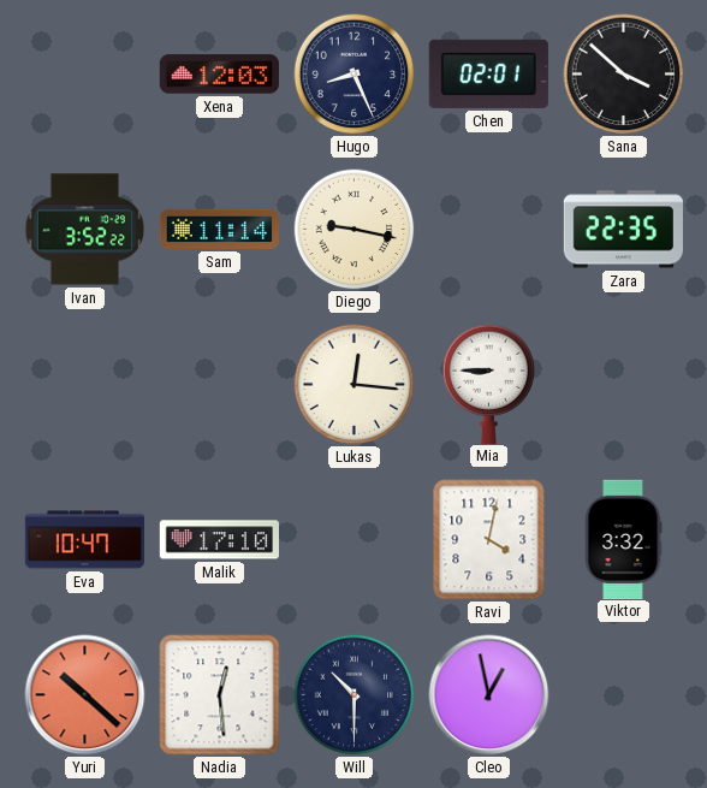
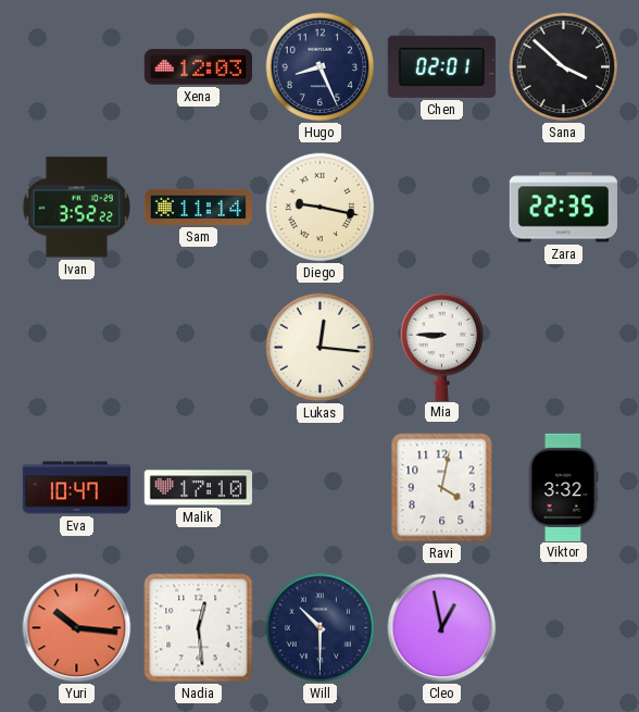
Yuri: 10:22 -> 10:16 (77, 628)
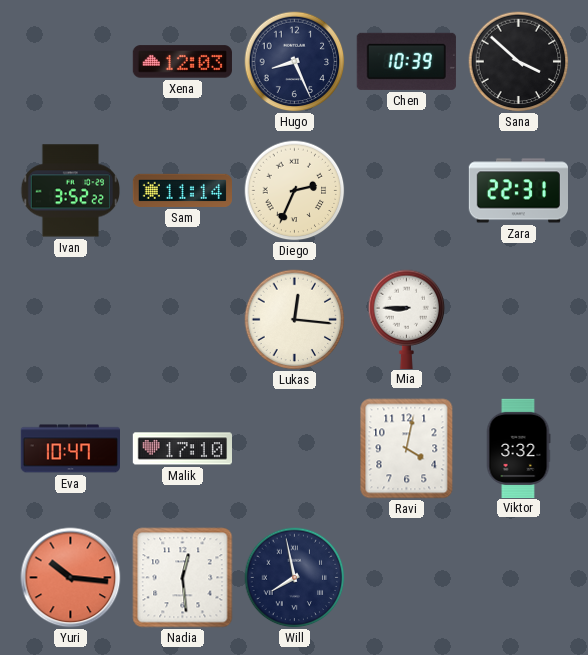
Chen: 02:01 -> 10:39 (406, 61)
Diego: 9:17 -> 2:34 (295, 191)
Zara: 22:35 -> 22:31 (518, 191)
Will: 10:30 -> 7:58 (295, 578)
Cleo: 12:58 -> none (442, 628)
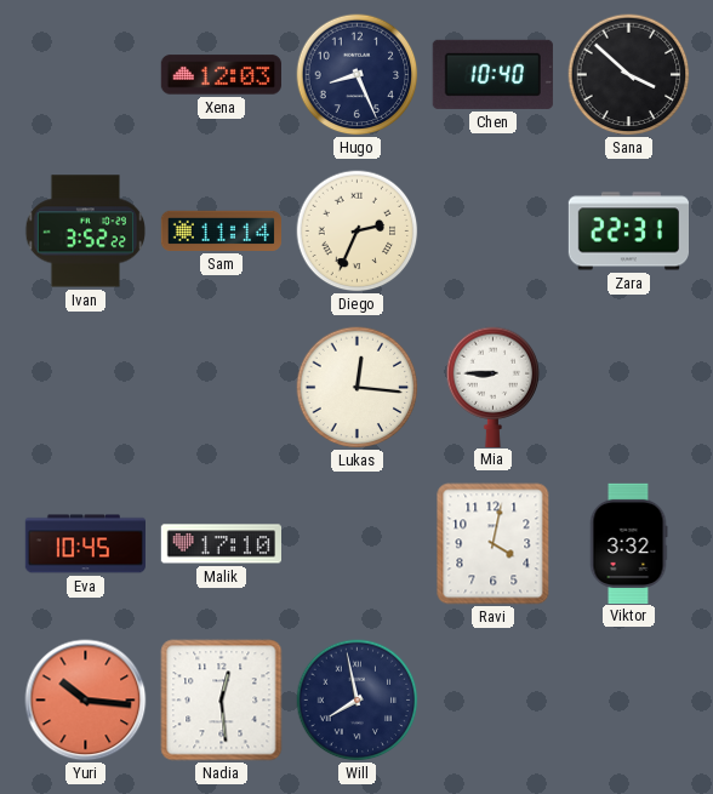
Chen: 10:39 -> 10:40 (492, 74)
Eva: 10:47 -> 10:45 (85, 544)
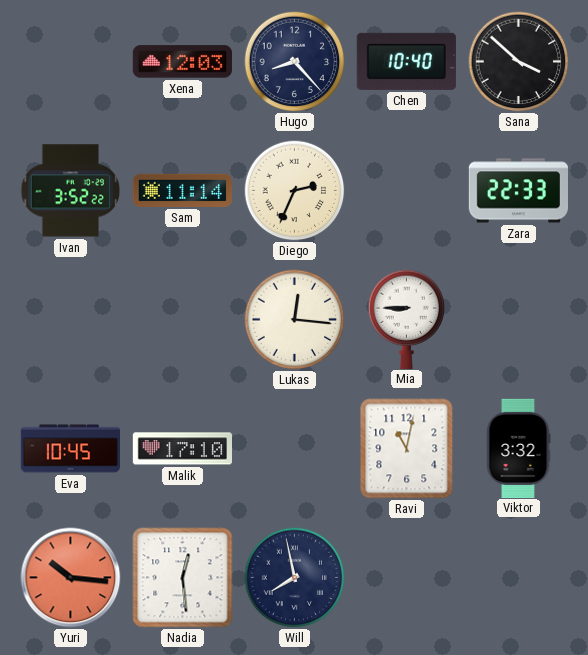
Hugo: 8:26 -> 8:23 (295, 62)
Zara: 22:31 -> 22:33 (518, 191)
Ravi: 4:02 -> 11:02 (407, 449)
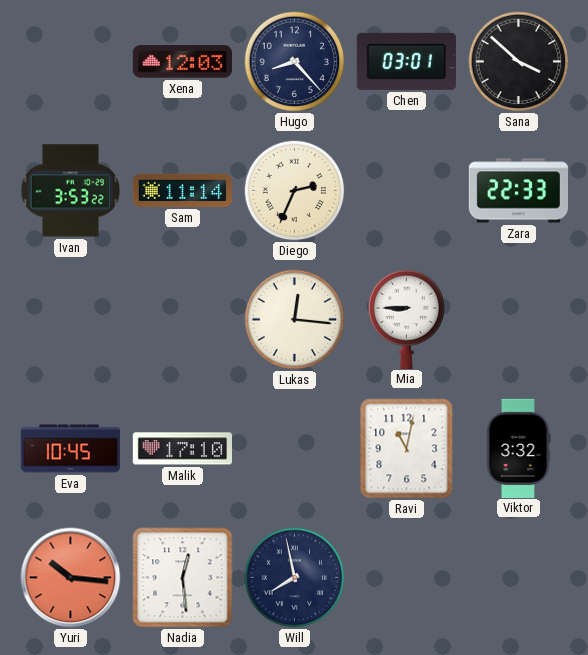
Chen: 10:40 -> 03:01 (406, 61)
Ivan: 3:52 -> 3:53 (71, 191)
